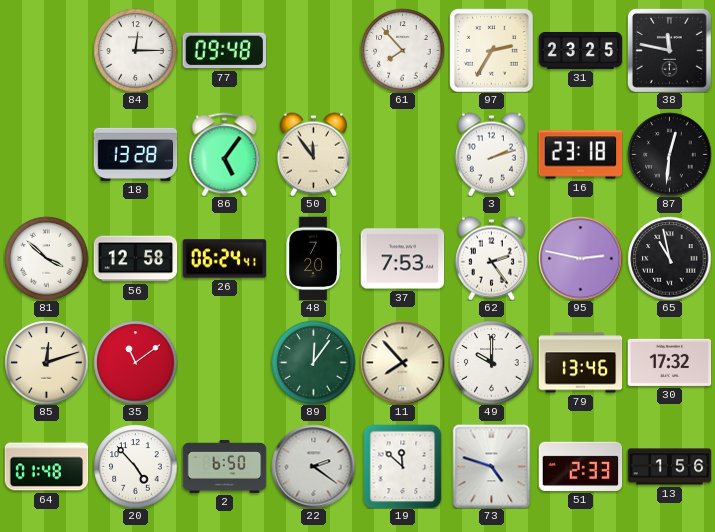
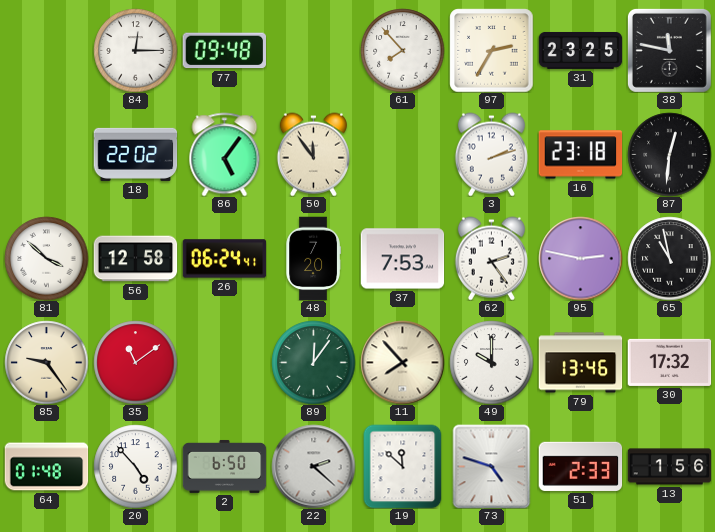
18: 13:28 -> 22:02 (135, 154)
85: 12:12 -> 9:24 (46, 362)
22: 2:21 -> 2:22 (313, 466)
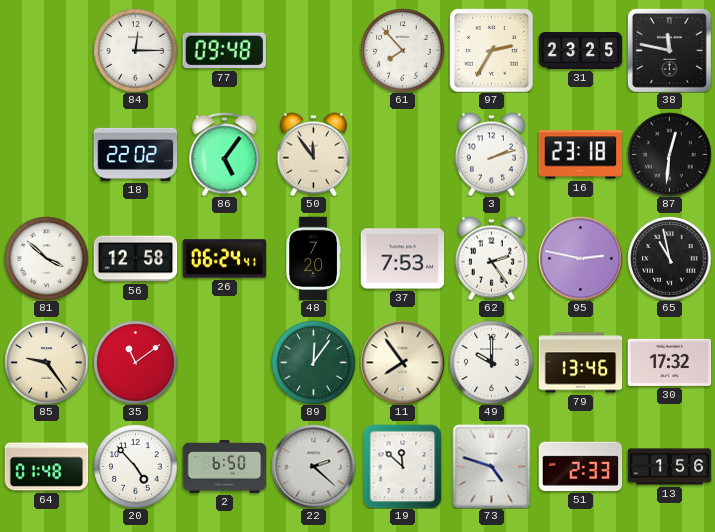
11: 7:53 -> 7:54 (402, 362)
